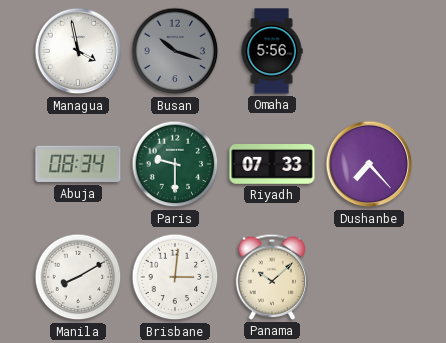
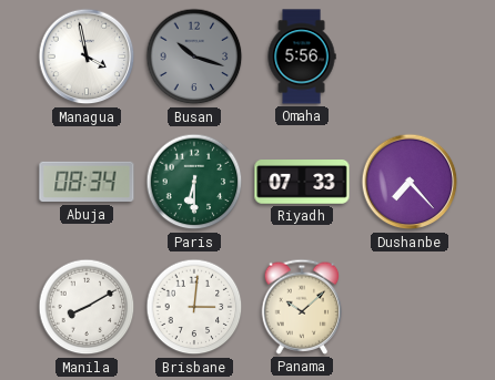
Paris: 9:30 -> 6:30 (194, 182)
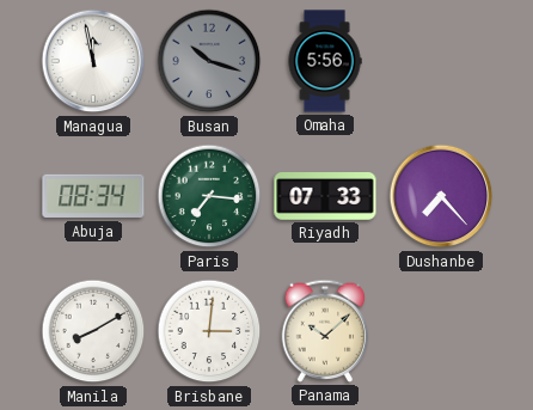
Managua: 3:58 -> 11:58 (93, 61)
Paris: 6:30 -> 7:16 (209, 196)
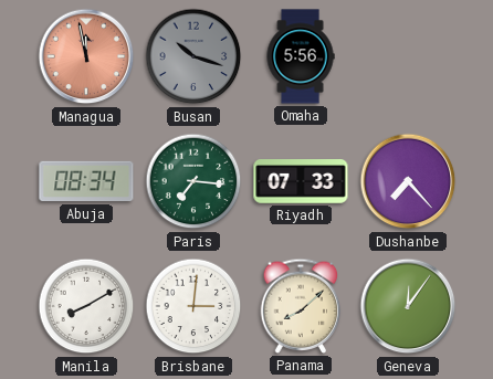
Managua dial: white -> salmon (86, 56)
Panama: 10:08 -> 8:08 (301, 306)
Geneva: none -> 12:06 (408, 306)
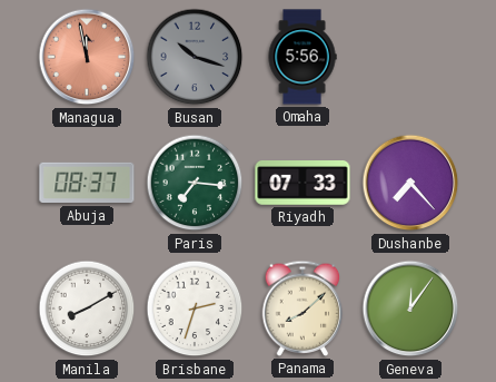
Abuja: 08:34 -> 08:37 (87, 183)
Brisbane: 3:01 -> 2:33 (195, 308)
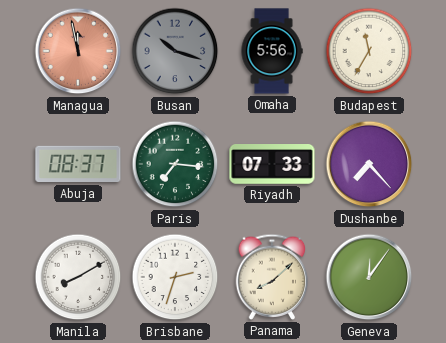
Budapest: none -> 11:35 (369, 51)
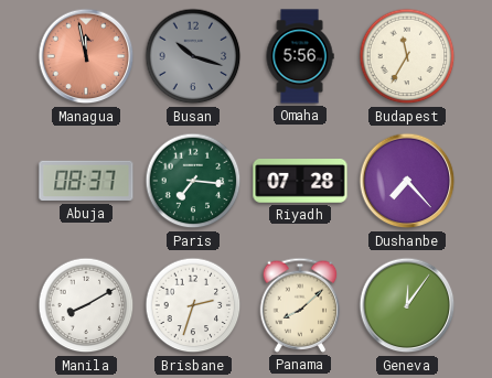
Riyadh: 07:33 -> 07:28 (300, 182)
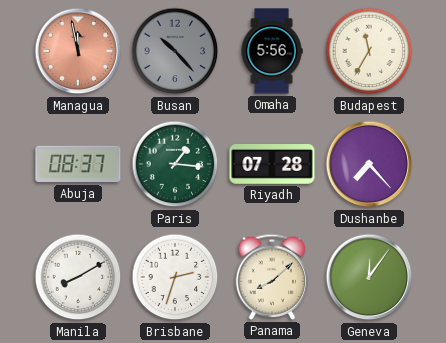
Busan: 10:18 -> 10:23 (175, 51)
Paris: 7:16 -> 1:16 (175, 164)
